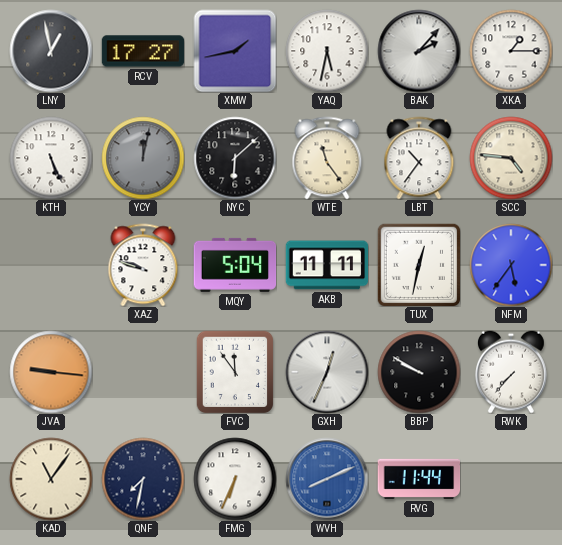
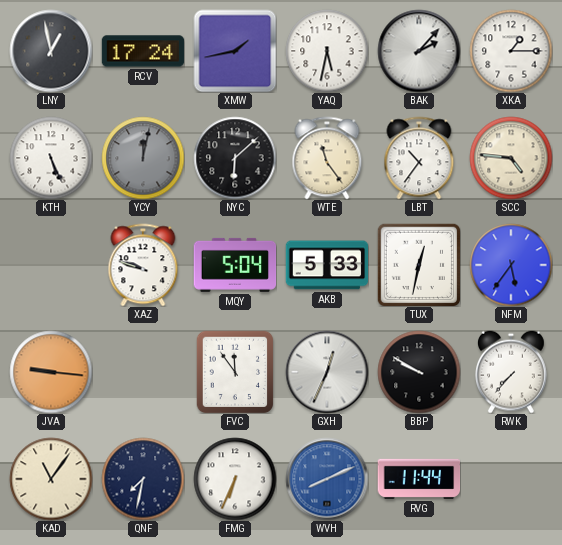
RCV: 17:27 -> 17:24 (143, 51)
AKB: 11:11 -> 5:33 (327, 265)
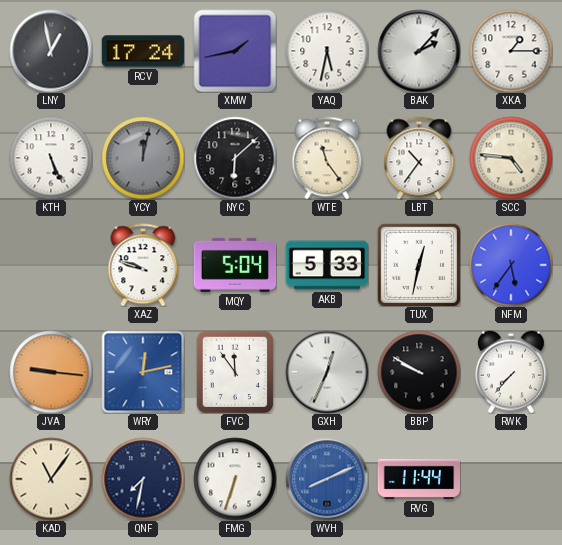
WRY: none -> 12:13 (143, 372)
FMG: 6:34 -> 6:33 (235, 479)
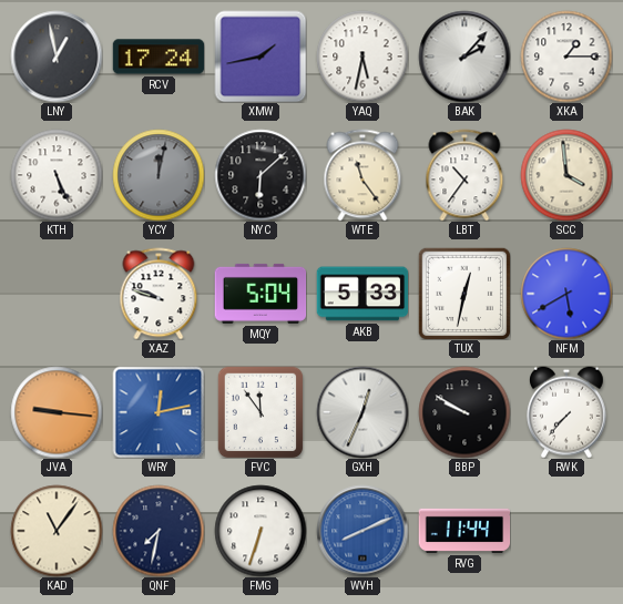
SCC: 4:46 -> 3:59 (566, 175)
NFM: 5:36 -> 5:40 (566, 294)
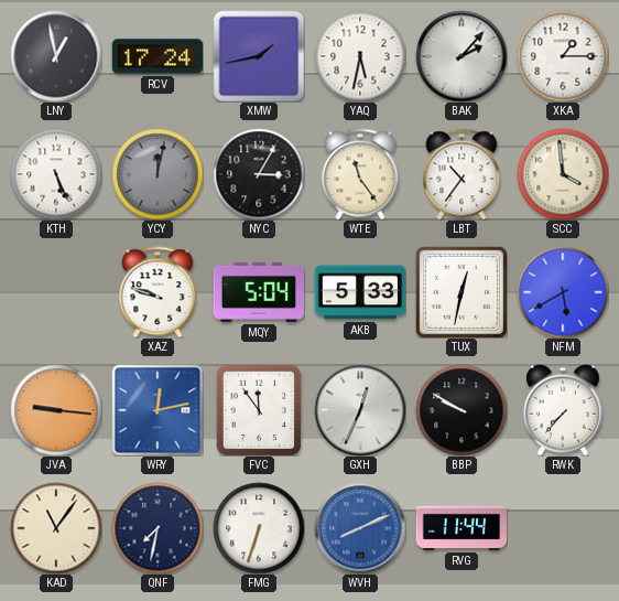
NYC: 6:08 -> 3:05 (259, 174)
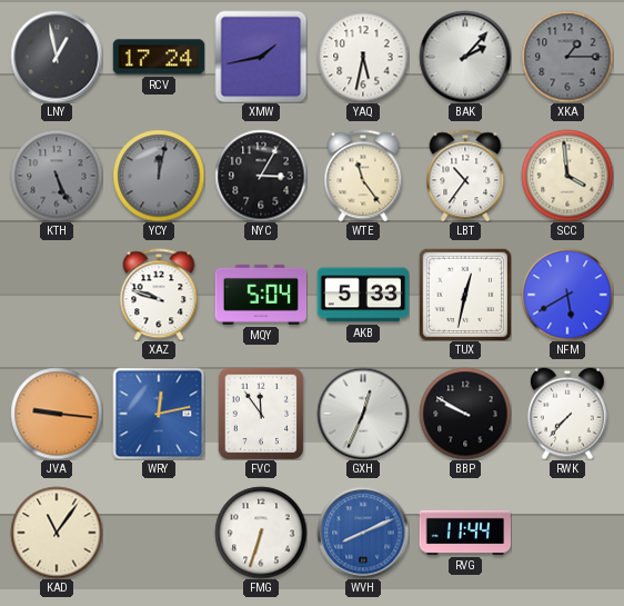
XKA dial: white -> grey (567, 57)
KTH dial: white -> grey (57, 176)
QNF: 7:32 -> none (158, 528)
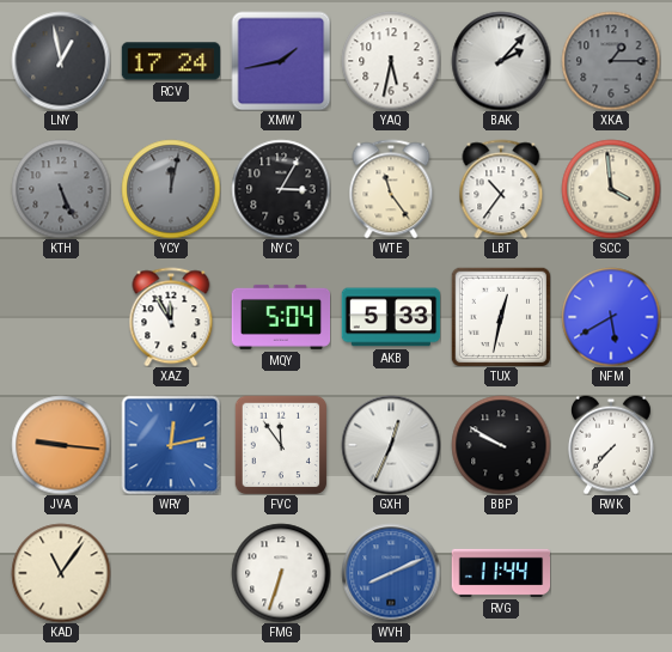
XAZ: 9:48 -> 11:55 (171, 317)
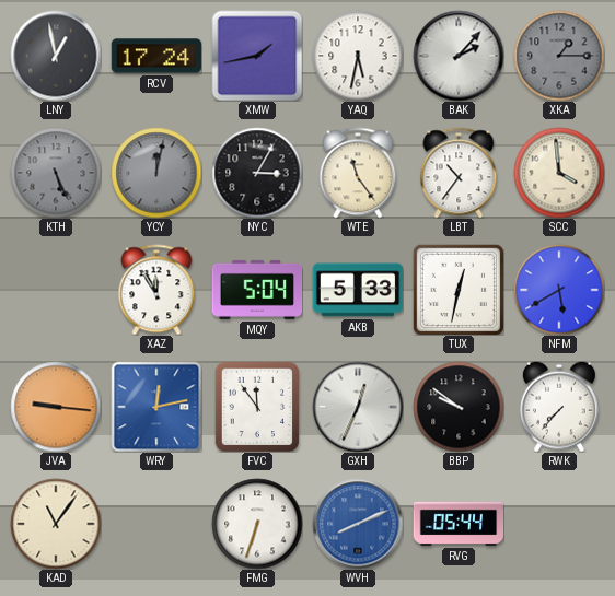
BBP: 9:50 -> 9:51 (459, 407)
RVG: 11:44 -> 05:44 (459, 524)
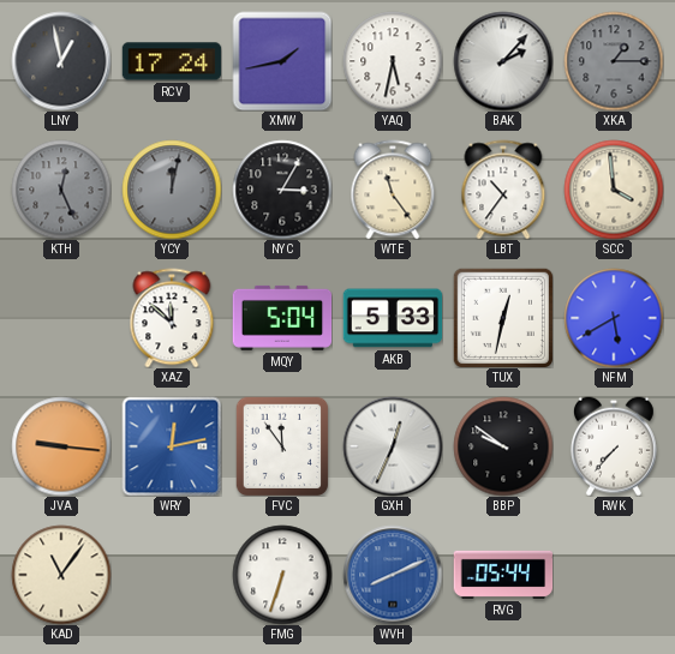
KTH: 5:26 -> 12:26 (61, 190)
XAZ: 11:55 -> 11:52 (172, 318)
